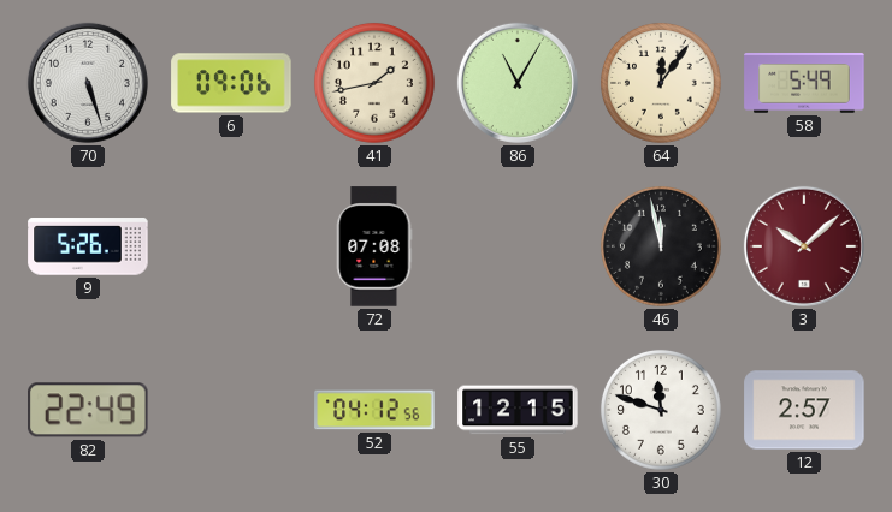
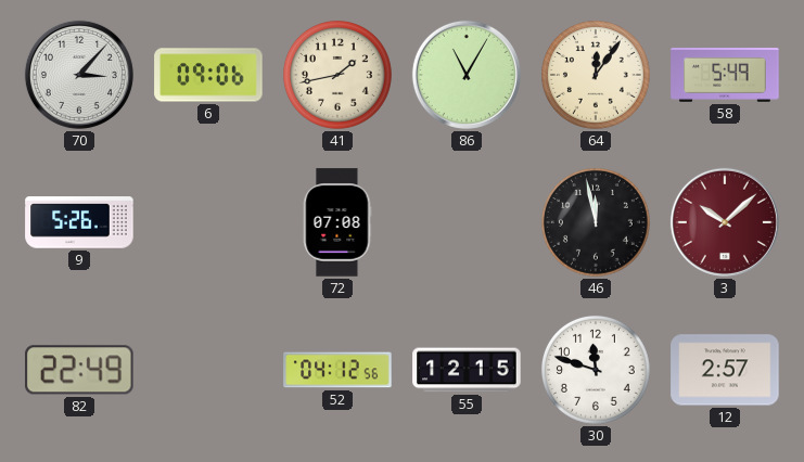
70: 5:27 -> 3:07 (79, 75)
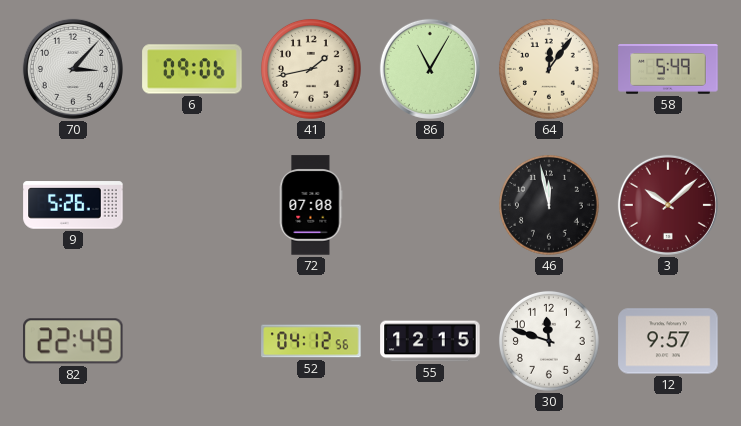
12: 2:57 -> 9:57 (668, 341)
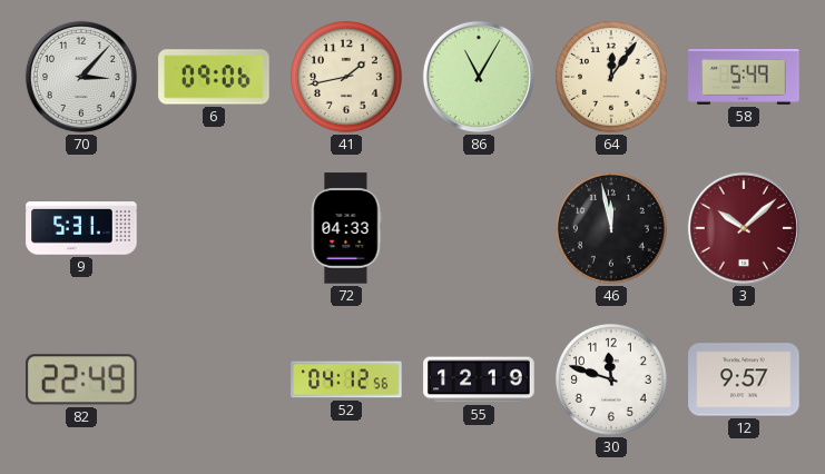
9: 5:26 -> 5:31 (81, 228)
72: 07:08 -> 04:33 (346, 228)
55: 12:15 -> 12:19 (479, 379)
